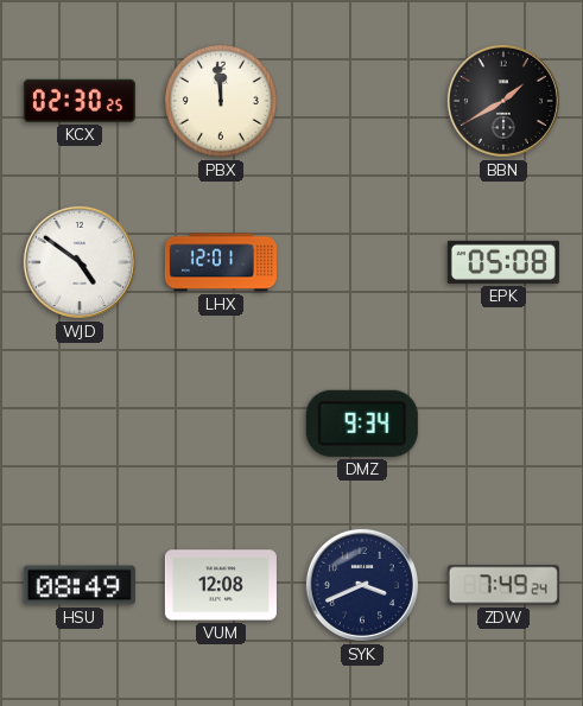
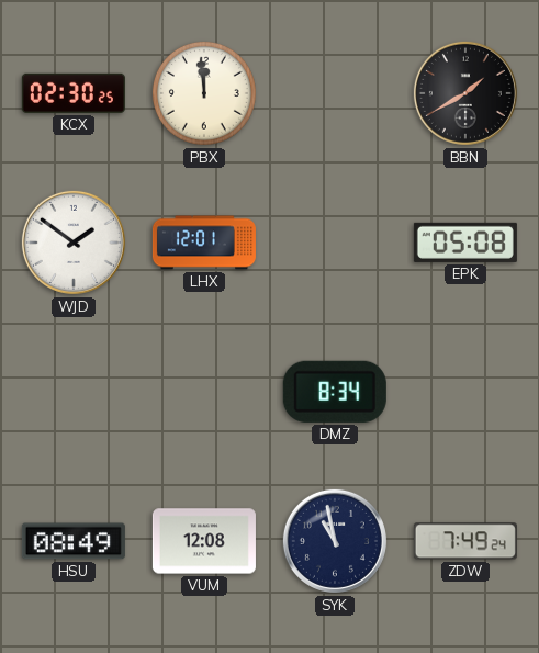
WJD: 4:51 -> 1:51 (74, 243)
DMZ: 9:34 -> 8:34 (335, 392)
SYK: 3:41 -> 10:58 (335, 541)
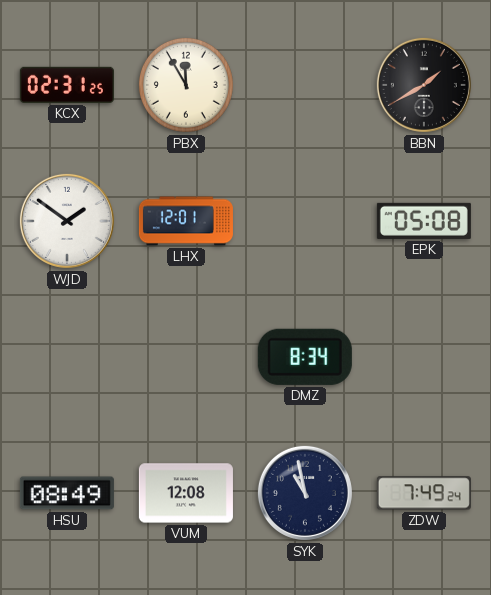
KCX: 02:30 -> 02:31 (67, 85)
PBX: 11:59 -> 11:55 (186, 85)
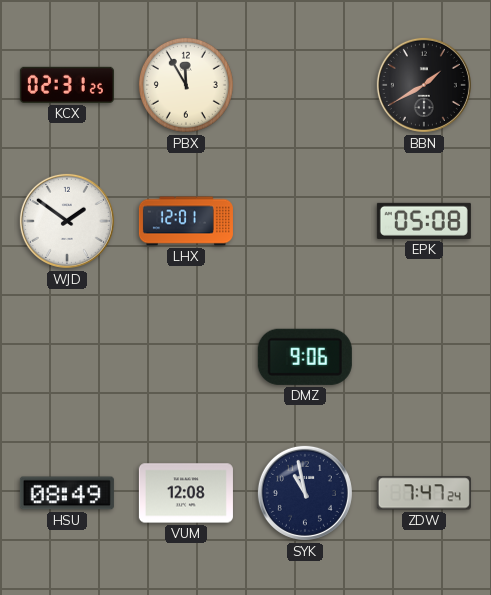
DMZ: 8:34 -> 9:06 (305, 357)
ZDW: 7:49 -> 7:47 (424, 493)
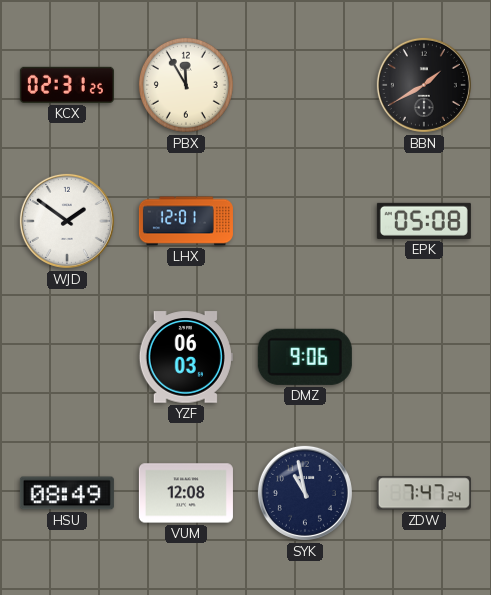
YZF: none -> 06:03 (186, 357)
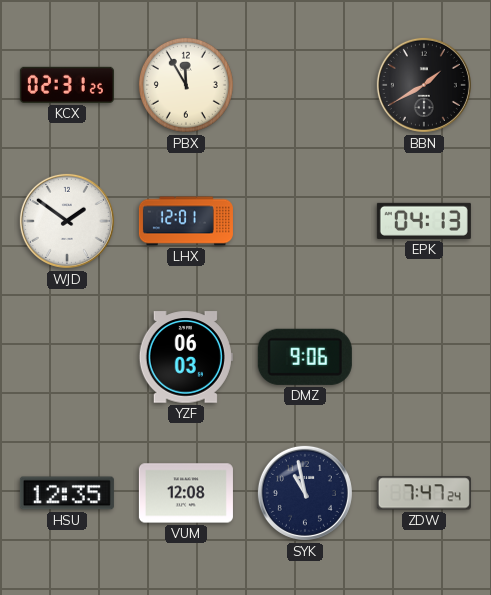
EPK: 05:08 -> 04:13 (424, 221)
HSU: 08:49 -> 12:35 (67, 493)
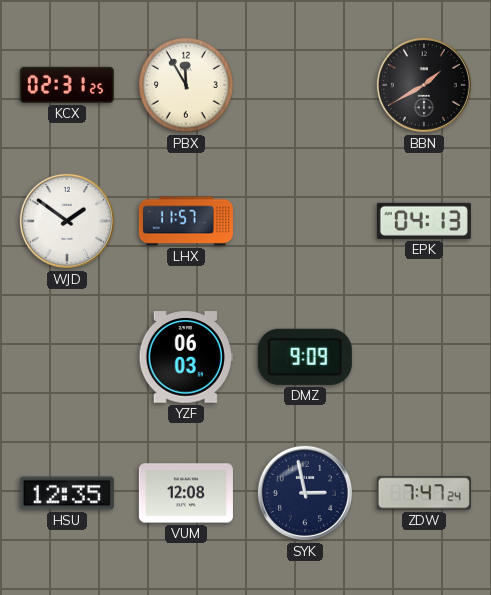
LHX: 12:01 -> 11:57 (186, 221)
DMZ: 9:06 -> 9:09 (305, 357)
SYK: 10:58 -> 2:58 (305, 493)
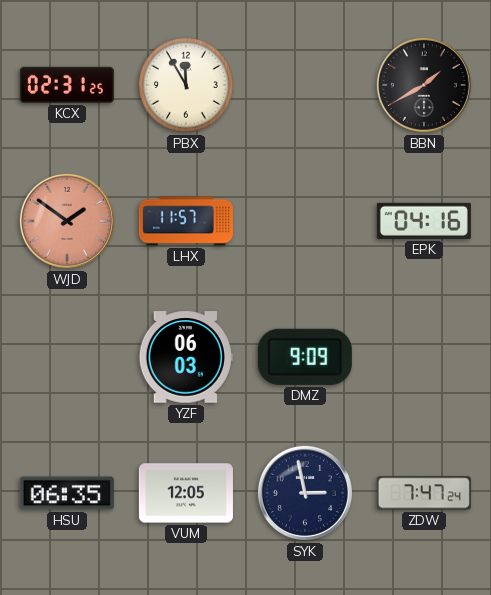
WJD dial: white -> salmon (67, 221)
EPK: 04:13 -> 04:16 (424, 221)
HSU: 12:35 -> 06:35 (67, 493)
VUM: 12:08 -> 12:05 (186, 493)
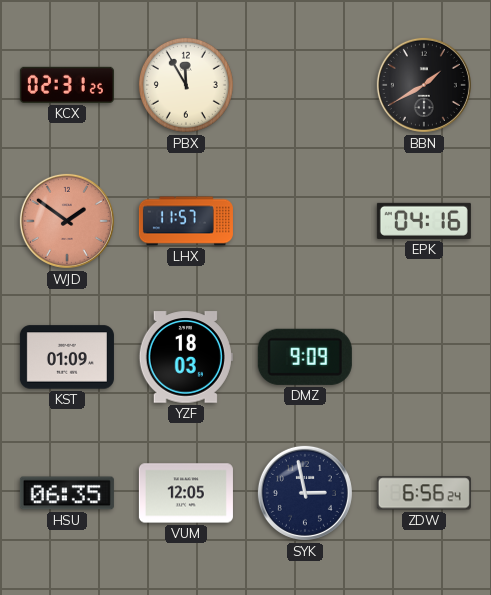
KST: none -> 01:09 (67, 357)
YZF: 06:03 -> 18:03 (186, 357)
ZDW: 7:47 -> 6:56 (424, 493)
